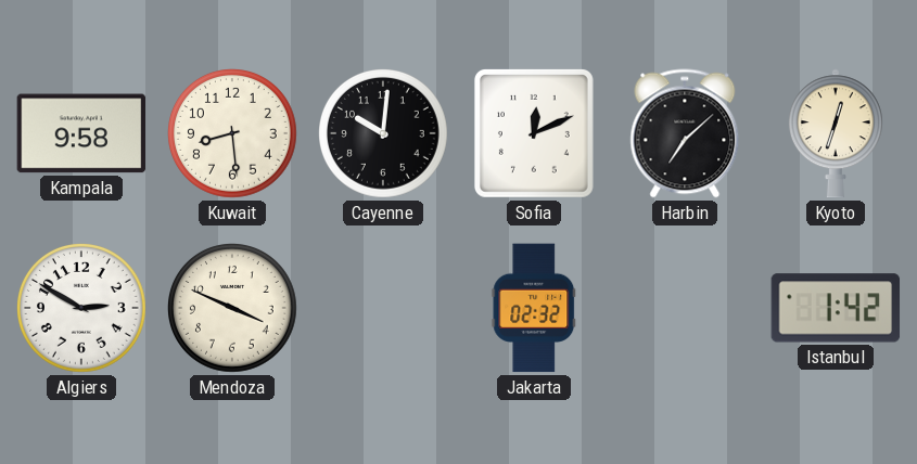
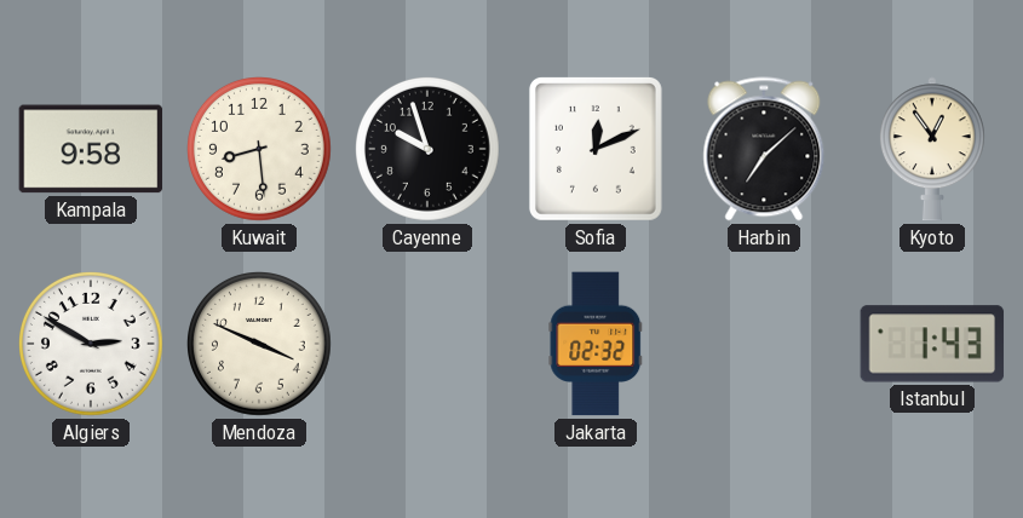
Cayenne: 10:01 -> 9:57 (429, 150)
Kyoto: 12:33 -> 12:54 (932, 149)
Istanbul: 1:42 -> 1:43 (932, 344)
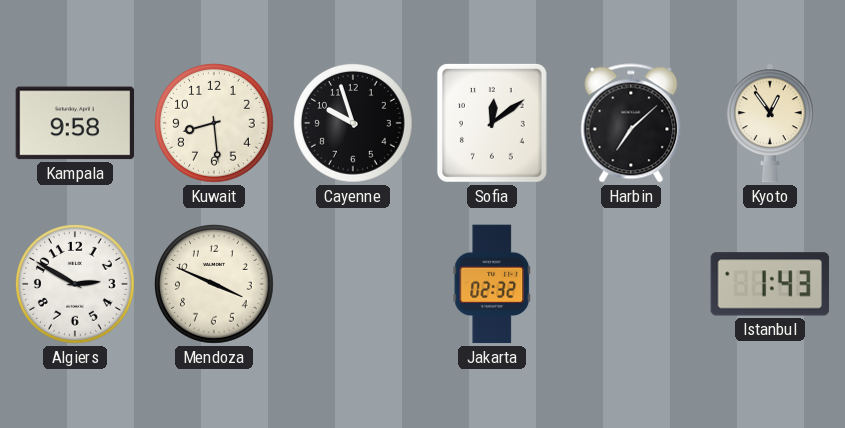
Sofia: 12:11 -> 12:09 (492, 123)
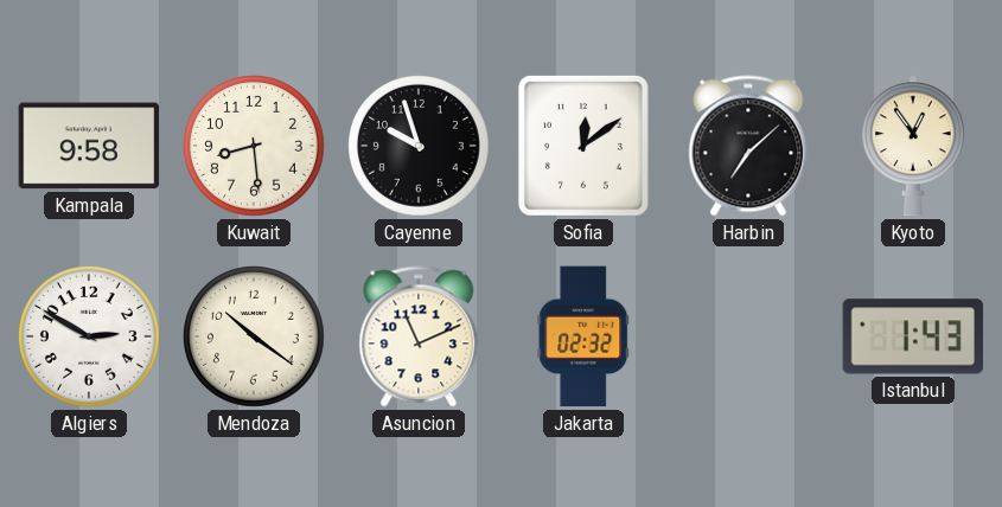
Mendoza: 3:49 -> 10:21 (255, 338)
Asuncion: none -> 11:11 (419, 336)
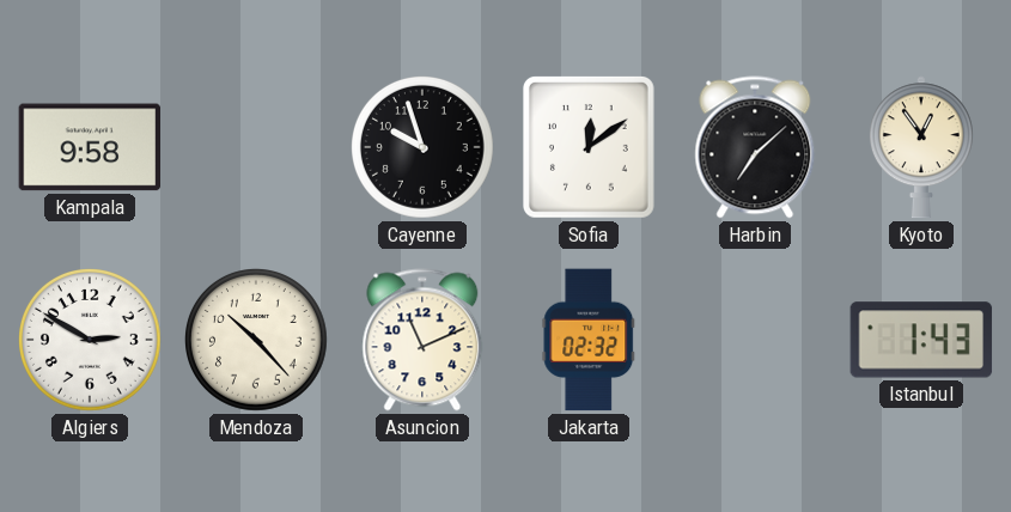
Kuwait: 8:29 -> none (255, 147)
Mendoza: 10:21 -> 10:23 (257, 341)
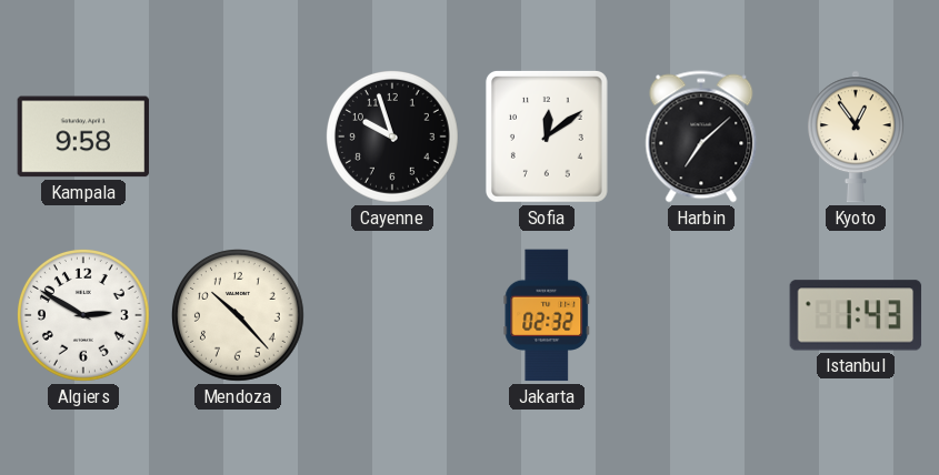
Asuncion: 11:11 -> none (422, 340)
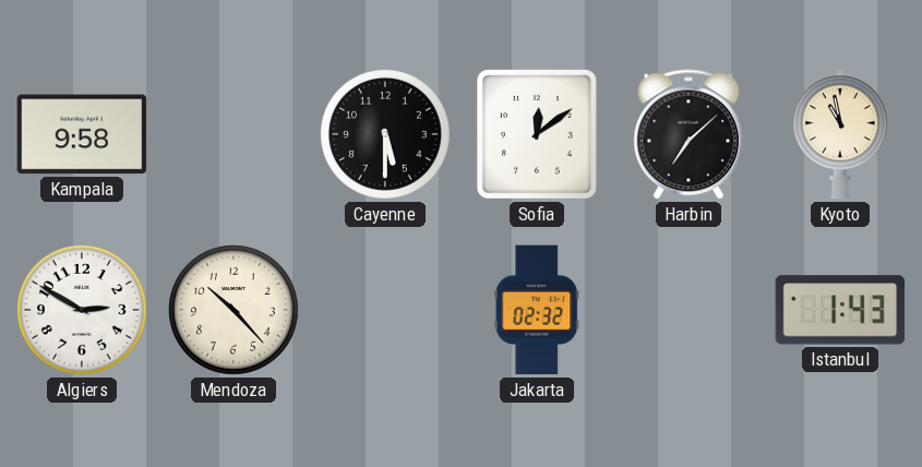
Cayenne: 9:57 -> 5:30 (386, 135)
Kyoto: 12:54 -> 10:58 (840, 134)
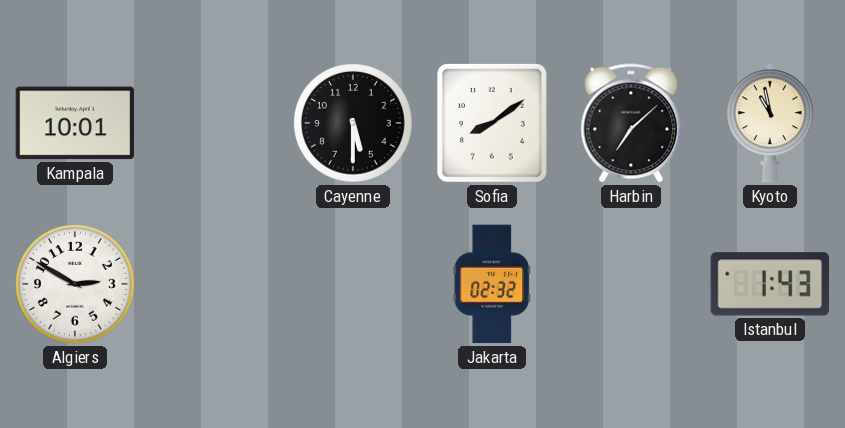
Kampala: 9:58 -> 10:01 (75, 123)
Sofia: 12:09 -> 8:09 (492, 123)
Mendoza: 10:23 -> none (235, 311)
